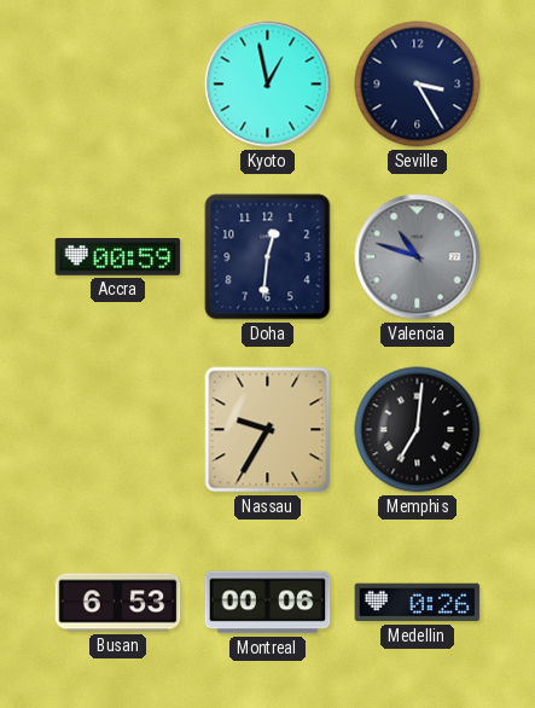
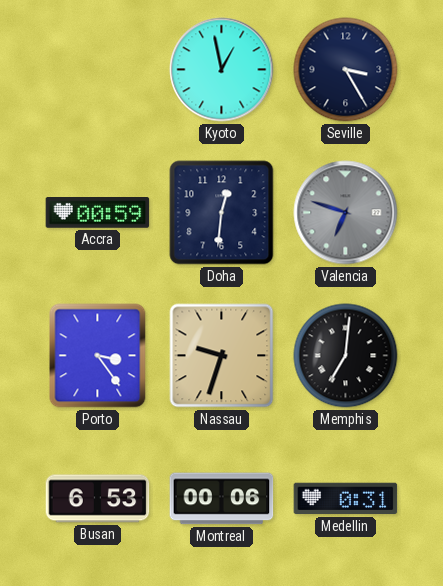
Valencia: 10:48 -> 6:48 (346, 213)
Porto: none -> 3:24 (98, 356)
Nassau: 9:35 -> 9:33 (222, 356)
Medellin: 0:26 -> 0:31 (346, 499)
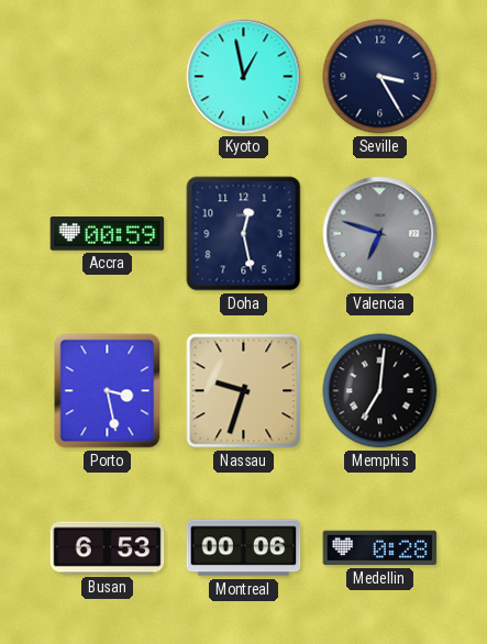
Doha: 12:31 -> 12:28 (244, 234)
Porto: 3:24 -> 3:28 (108, 391)
Medellin: 0:31 -> 0:28 (380, 548)
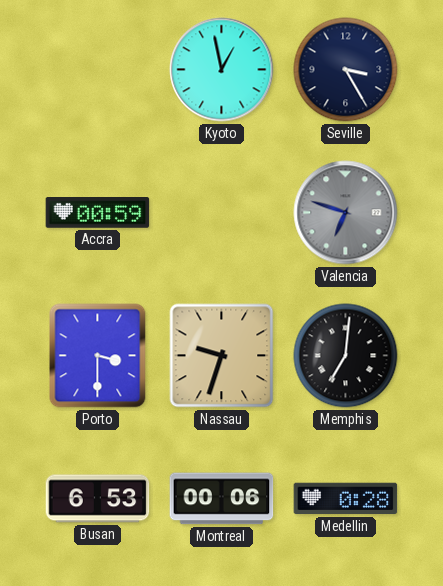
Doha: 12:28 -> none (244, 234)
Porto: 3:28 -> 3:30 (98, 356)
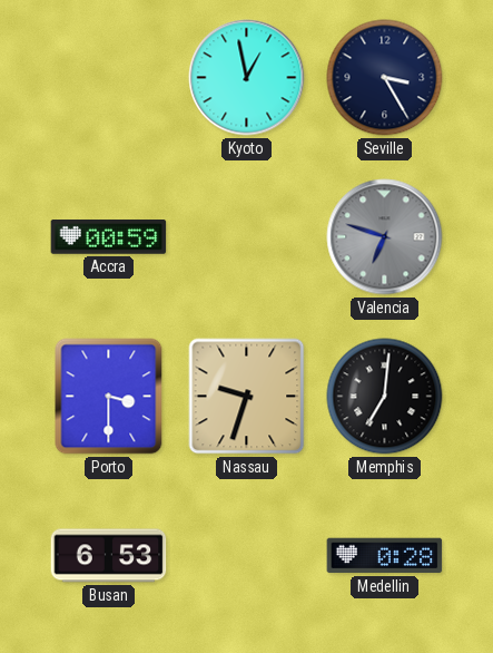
Montreal: 00:06 -> none (222, 499)
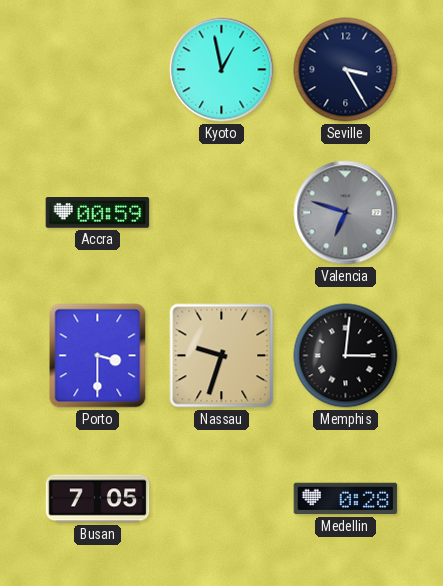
Memphis: 7:01 -> 3:01 (346, 356)
Busan: 6:53 -> 7:05 (98, 499)
